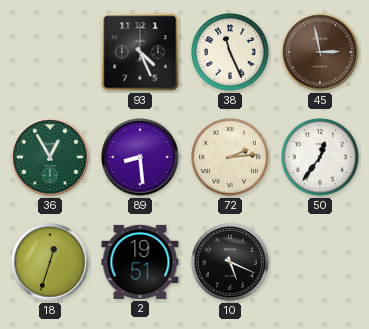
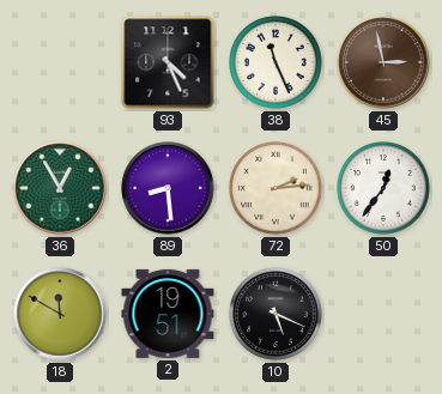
18: 12:33 -> 11:50 (60, 314)
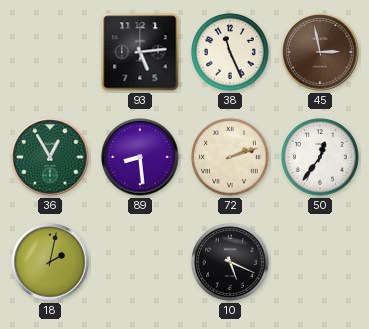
93: 4:26 -> 5:14 (140, 52)
72: 2:14 -> 2:12 (230, 157)
18: 11:50 -> 2:02 (50, 262)
2: 19:51 -> none (168, 314)
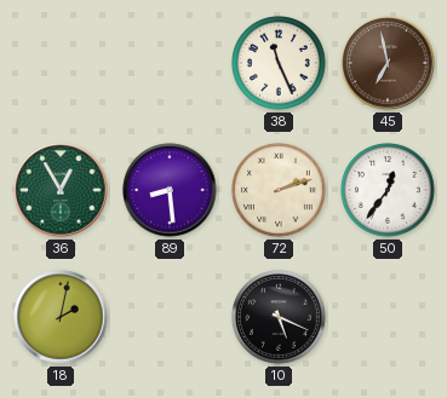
93: 5:14 -> none (140, 52)
45: 2:58 -> 6:58 (388, 63)
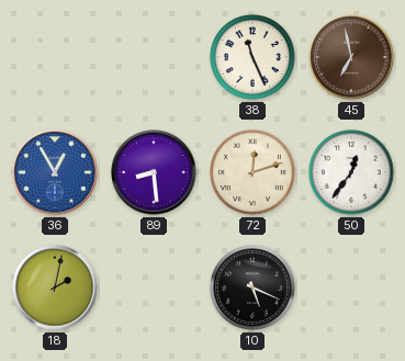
36 dial: green -> blue (55, 172)
72: 2:12 -> 12:12 (252, 172)
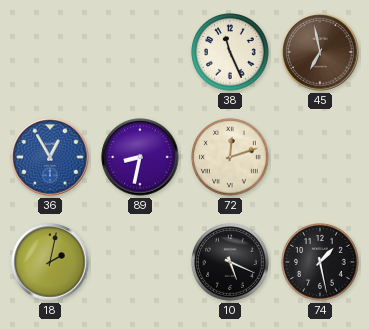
89: 8:29 -> 8:32 (140, 157)
50: 12:36 -> none (351, 172)
74: none -> 1:28 (320, 262)
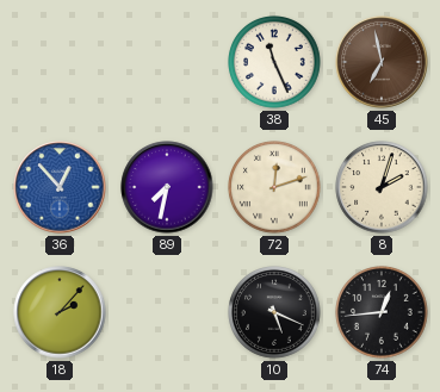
36: 12:55 -> 12:53 (60, 187)
89: 8:32 -> 7:32 (167, 187)
8: none -> 2:03 (382, 187)
18: 2:02 -> 2:07 (60, 312)
74: 1:28 -> 12:44 (382, 312)
